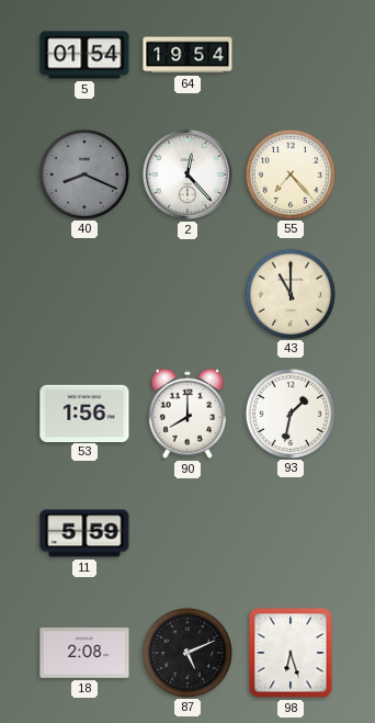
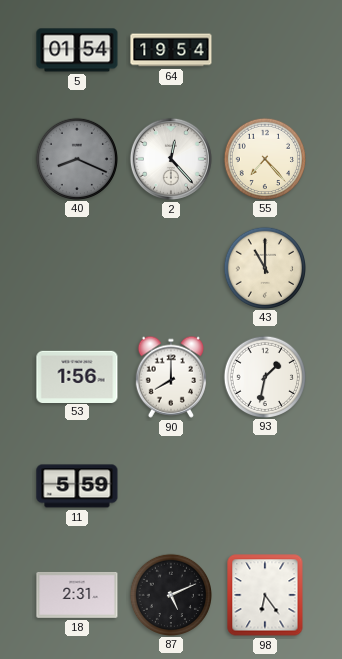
18: 2:08 -> 2:31 (77, 595)
98: 6:27 -> 6:24 (265, 595)
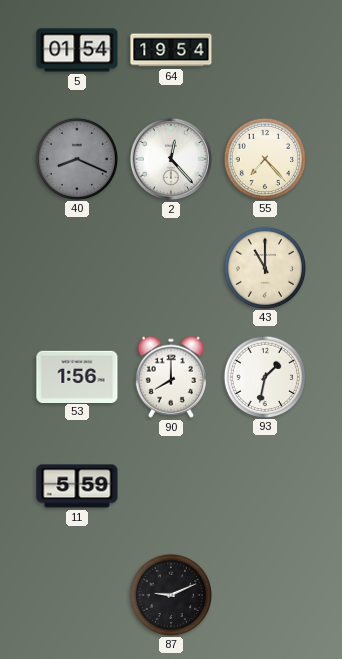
18: 2:31 -> none (77, 595)
87: 5:11 -> 9:11 (170, 594)
98: 6:24 -> none (265, 595)
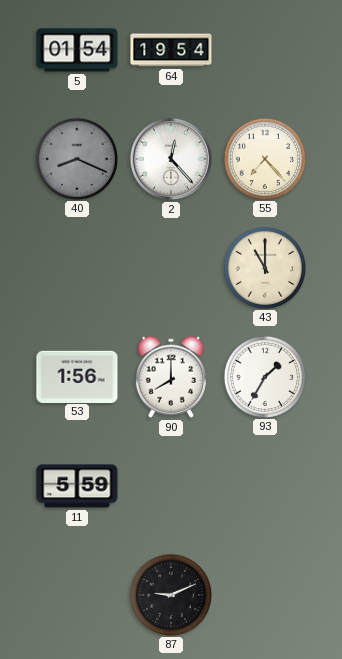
93: 1:32 -> 1:35 (264, 376)
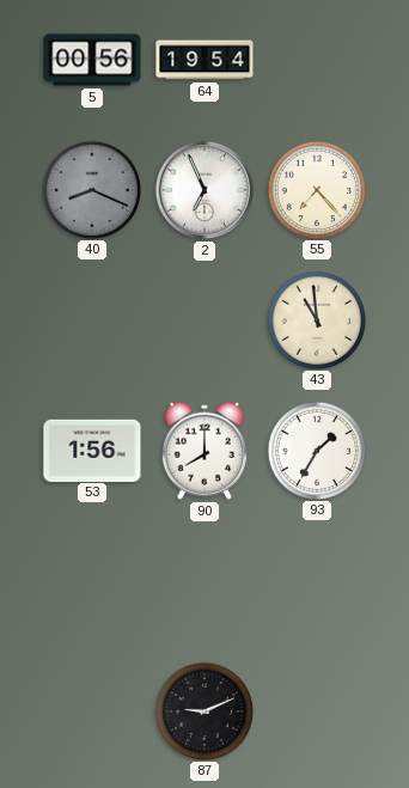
5: 01:54 -> 00:56 (92, 60)
2: 12:23 -> 6:56 (204, 190)
43: 11:00 -> 10:59 (316, 319)
11: 5:59 -> none (77, 486)
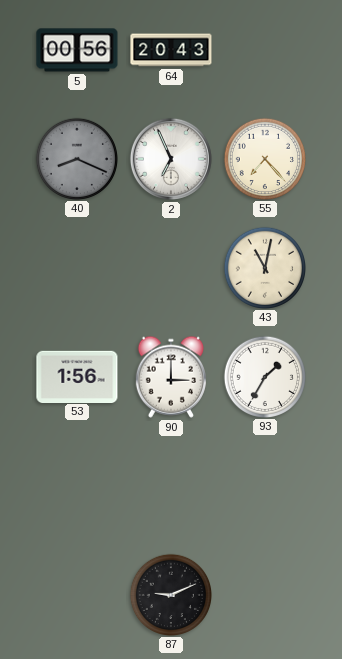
64: 19:54 -> 20:43 (171, 50)
43: 10:59 -> 11:02 (264, 267)
90: 8:00 -> 3:00 (171, 377)
